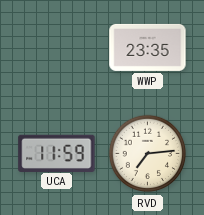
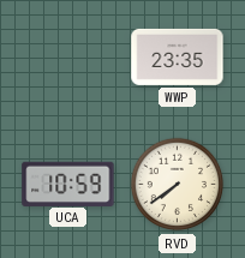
UCA: 11:59 -> 10:59 (68, 184)
RVD: 7:14 -> 7:39 (178, 185)
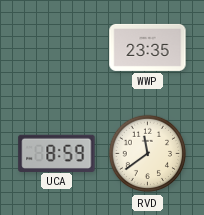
UCA: 10:59 -> 8:59 (57, 153)
RVD: 7:39 -> 11:39 (148, 154)
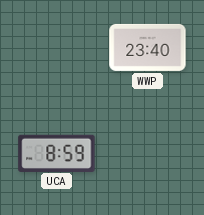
WWP: 23:35 -> 23:40 (148, 47)
RVD: 11:39 -> none (148, 154)
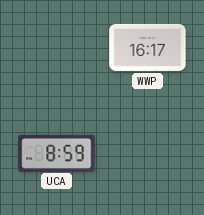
WWP: 23:40 -> 16:17 (148, 47)
